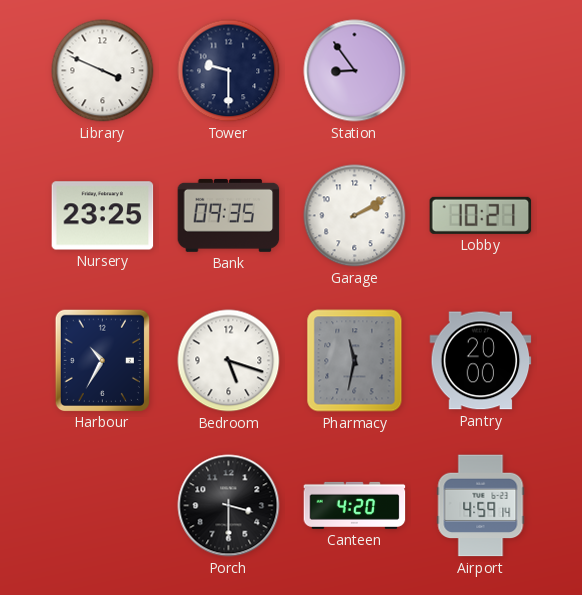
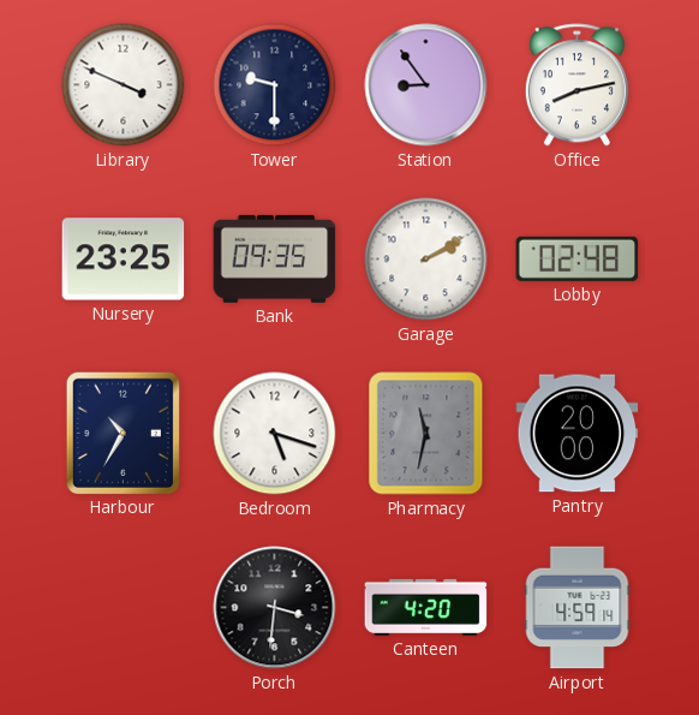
Office: none -> 8:13 (576, 85)
Lobby: 10:21 -> 02:48 (578, 258)
Porch: 3:30 -> 3:31 (275, 608)
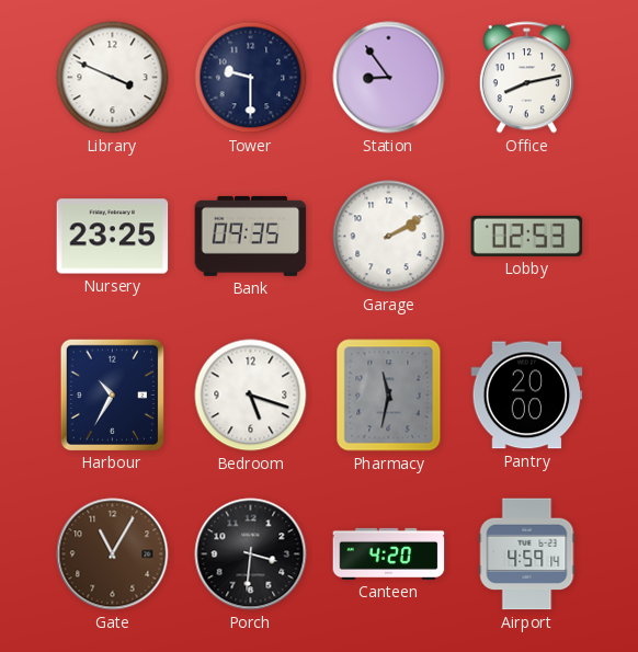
Lobby: 02:48 -> 02:53 (527, 236)
Gate: none -> 11:05 (113, 554)
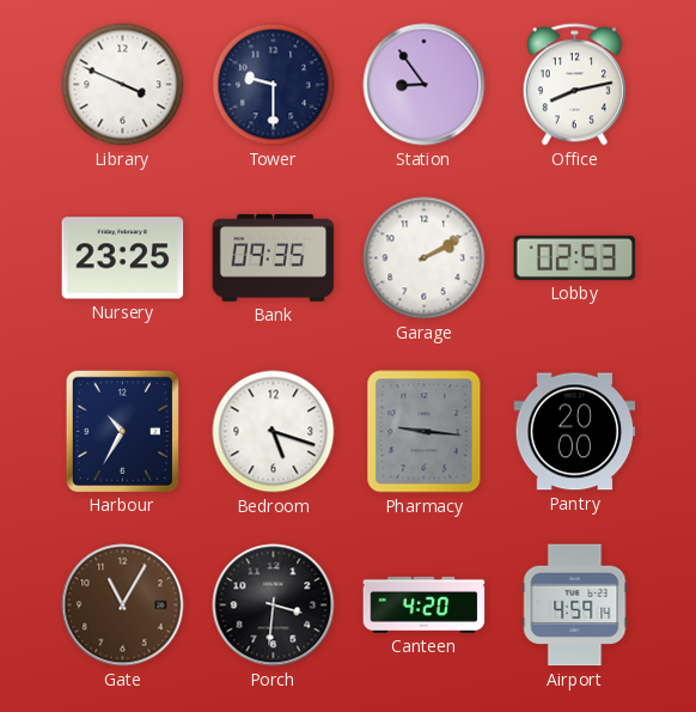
Pharmacy: 11:32 -> 9:16 (425, 432)
